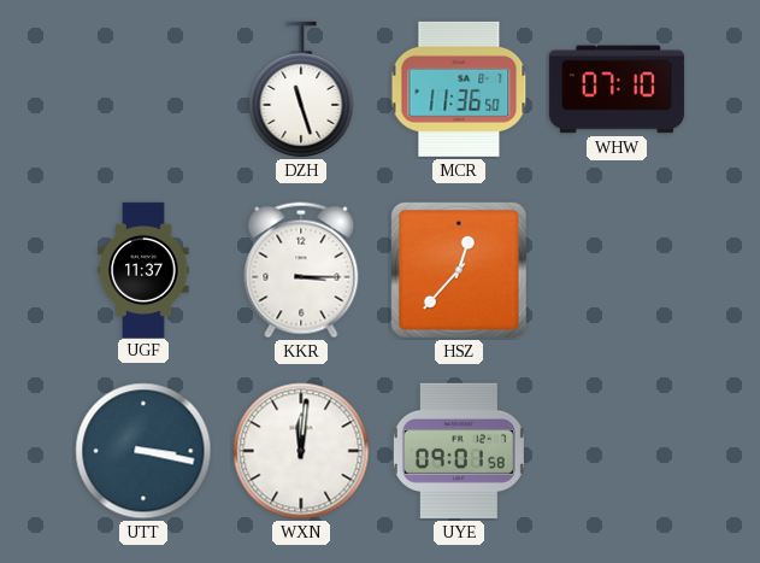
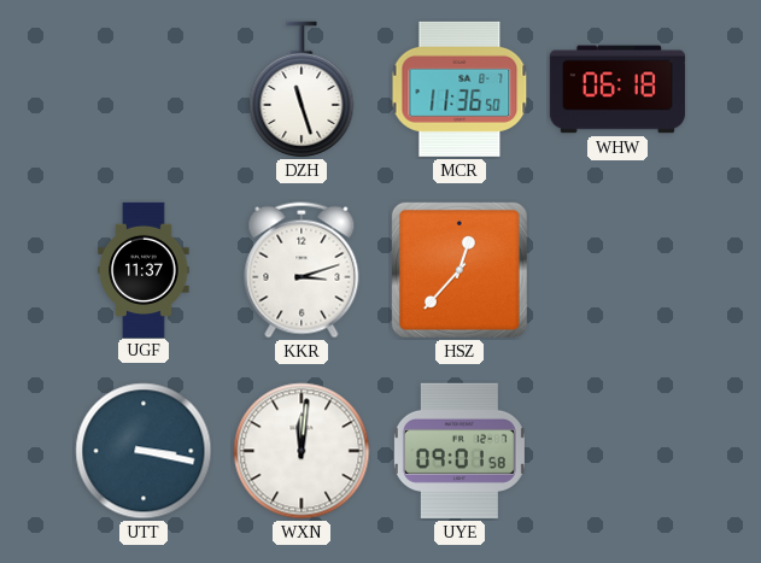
WHW: 07:10 -> 06:18 (617, 89)
KKR: 3:15 -> 3:12 (302, 270)
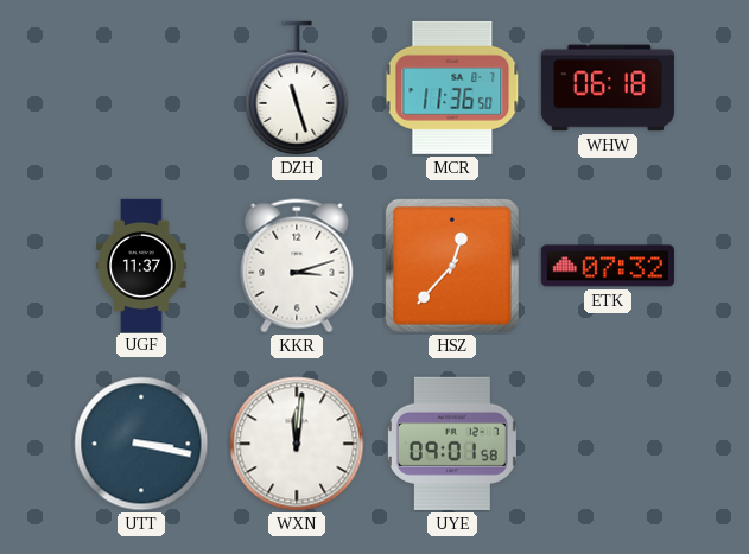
ETK: none -> 07:32 (608, 266)
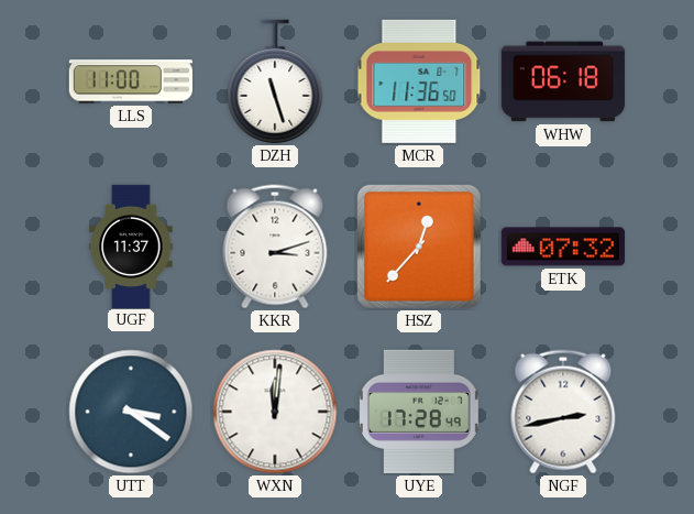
LLS: none -> 11:00 (131, 81)
UTT: 3:17 -> 3:21 (131, 412)
UYE: 09:01 -> 17:28 (419, 412)
NGF: none -> 2:43 (563, 412)
